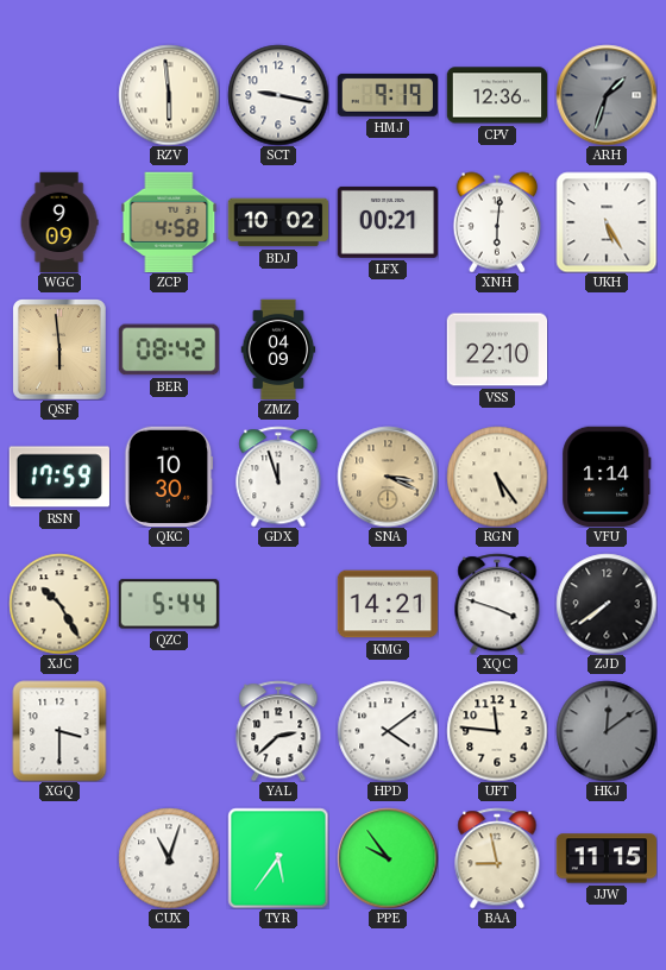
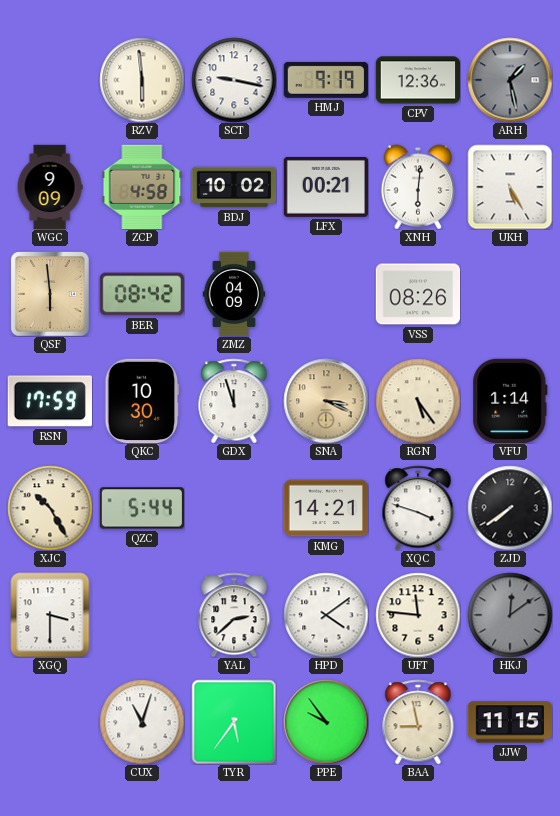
ARH: 1:33 -> 1:28 (510, 80)
VSS: 22:10 -> 08:26 (418, 294)
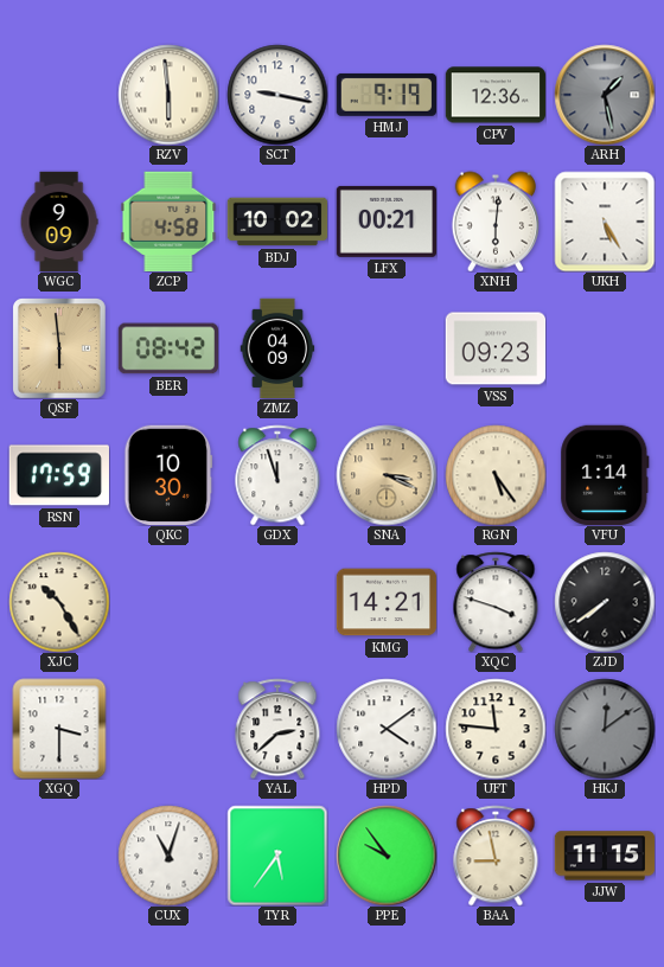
VSS: 08:26 -> 09:23 (496, 348)
QZC: 5:44 -> none (141, 508)
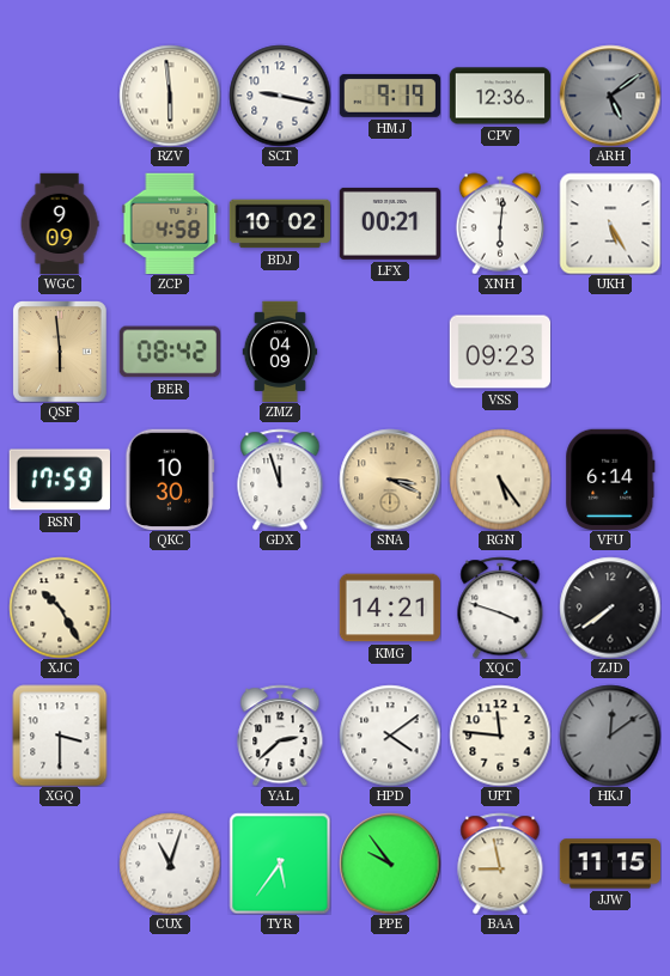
ARH: 1:28 -> 5:09 (610, 96)
VFU: 1:14 -> 6:14 (610, 478)
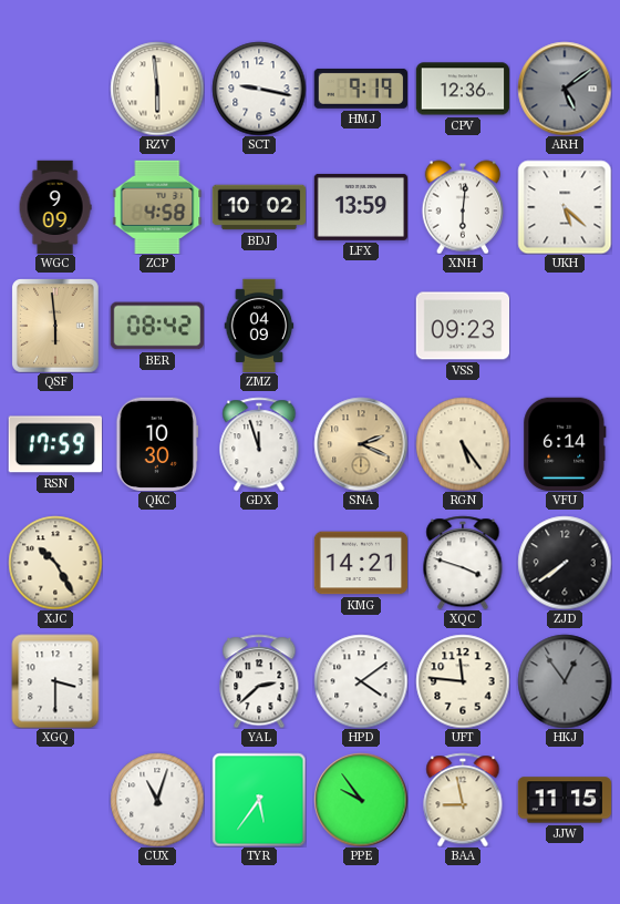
LFX: 00:21 -> 13:59 (361, 207)
UKH: 5:25 -> 5:22 (565, 207)
SNA: 3:19 -> 2:19 (361, 444)
HKJ: 12:09 -> 12:54 (565, 681)
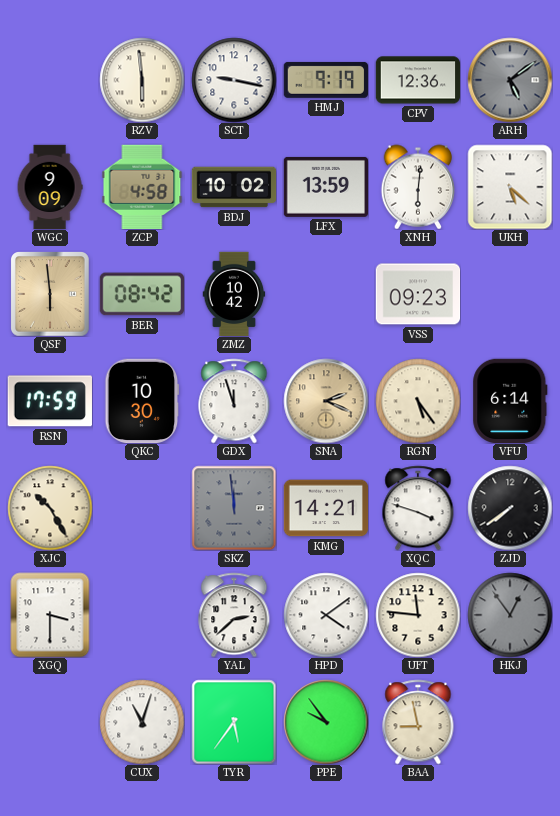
ZMZ: 04:09 -> 10:42 (234, 294)
SKZ: none -> 11:59 (234, 508)
JJW: 11:15 -> none (565, 800)
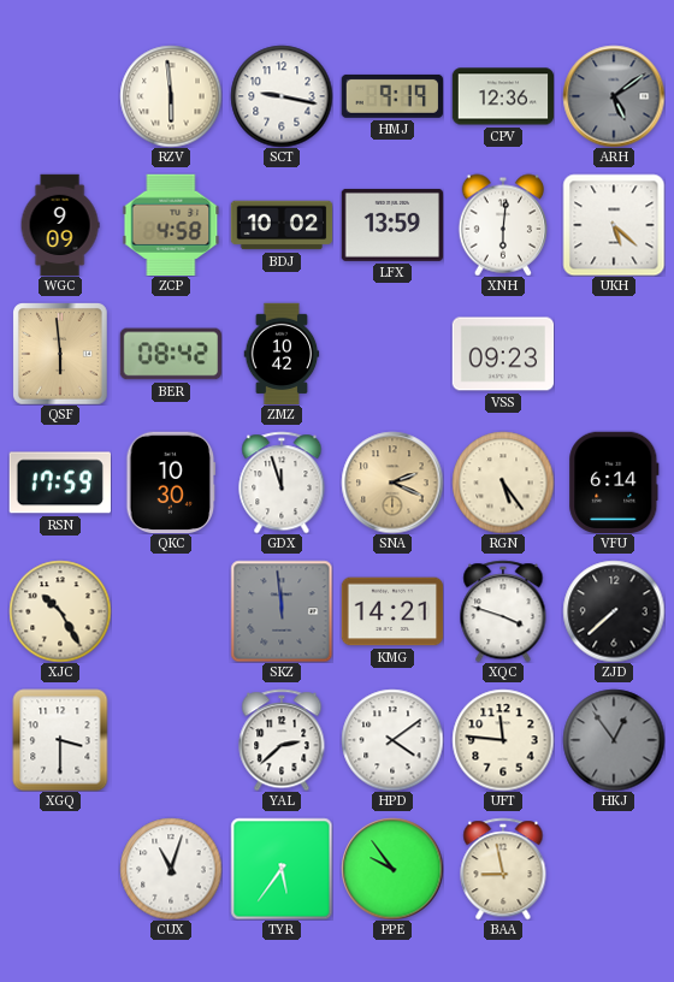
ZJD: 7:39 -> 7:38 (614, 611)
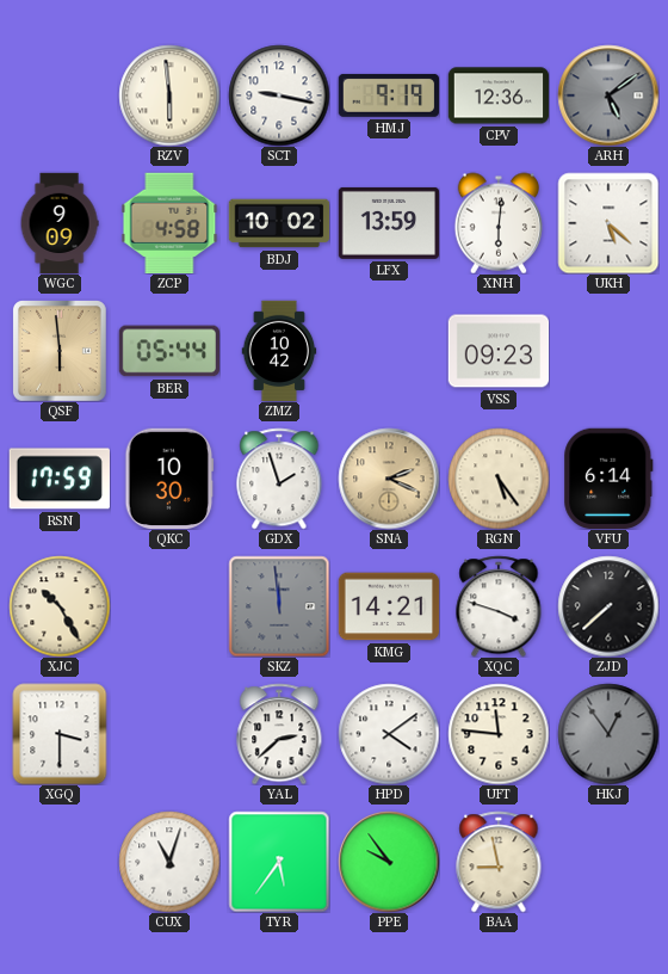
BER: 08:42 -> 05:44 (168, 351)
GDX: 11:57 -> 1:57 (279, 479)
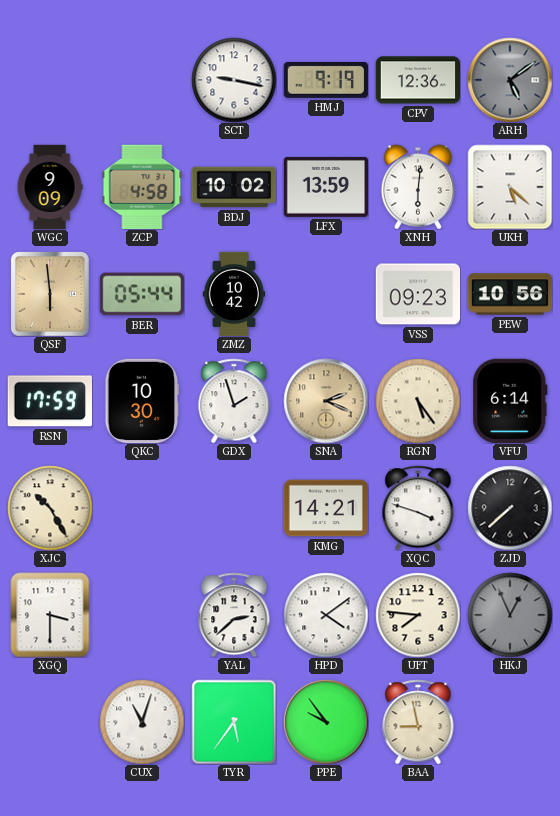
RZV: 5:59 -> none (169, 95)
PEW: none -> 10:56 (510, 294)
SKZ: 11:59 -> none (279, 606)
UFT: 11:46 -> 7:46 (418, 615)
HKJ: 12:54 -> 12:56 (510, 615)
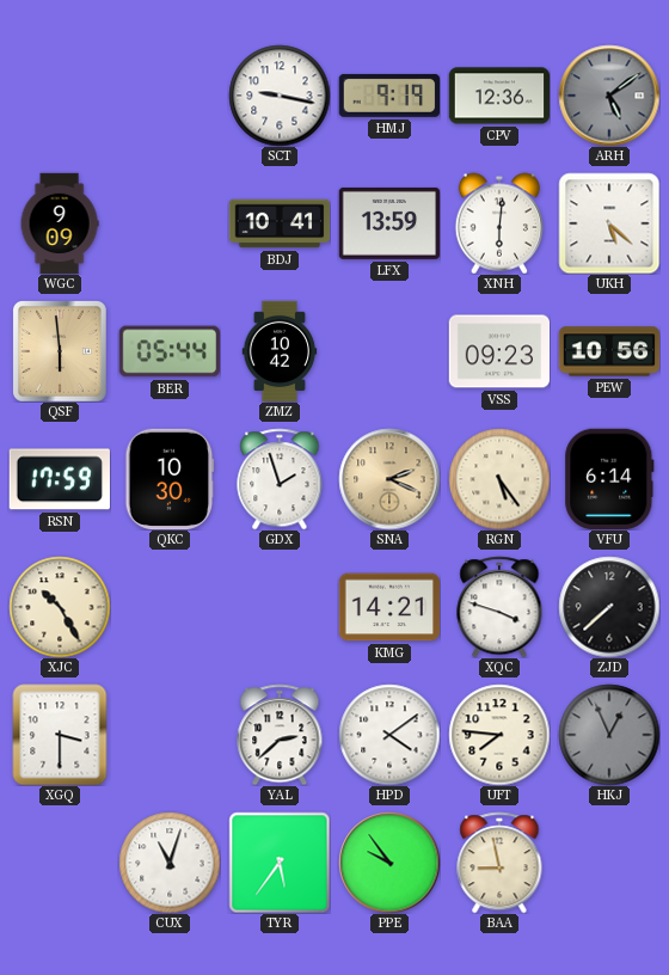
ZCP: 4:58 -> none (142, 186)
BDJ: 10:02 -> 10:41 (280, 223)
